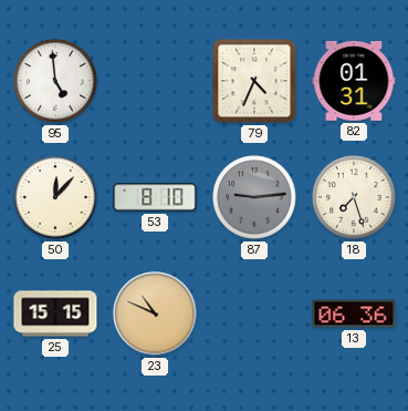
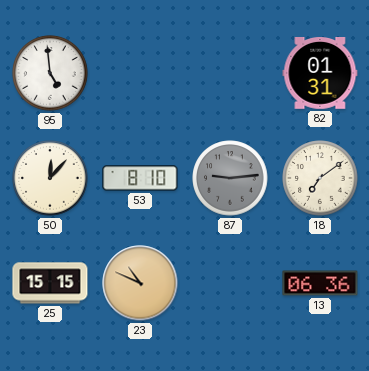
79: 4:34 -> none (254, 81)
18: 7:27 -> 7:09 (320, 178)
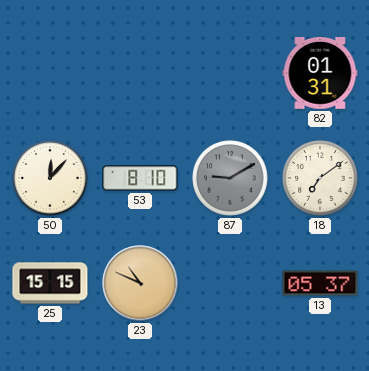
95: 4:59 -> none (50, 73)
87: 9:14 -> 9:10 (230, 178)
13: 06:36 -> 05:37 (320, 283)
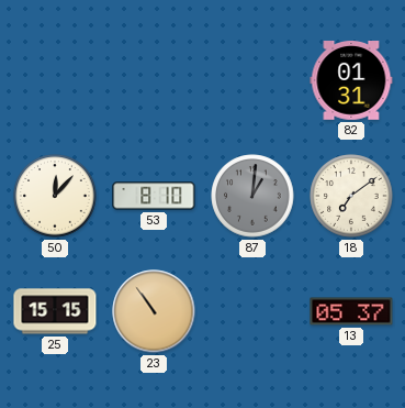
87: 9:10 -> 1:01 (252, 196)
23: 10:49 -> 10:54 (154, 311)
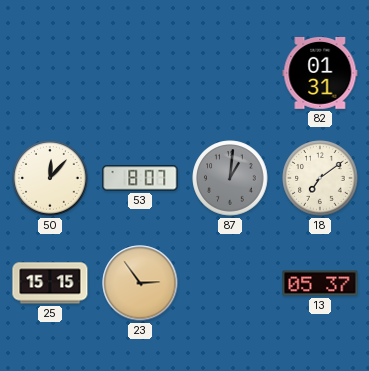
53: 8:10 -> 8:07 (140, 178)
23: 10:54 -> 2:54 (140, 283)
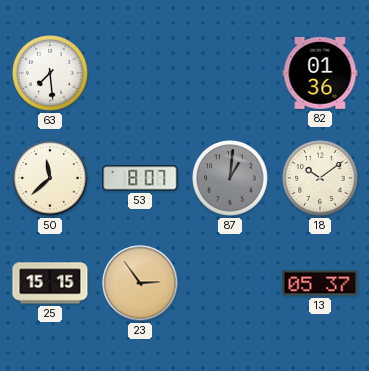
63: none -> 7:29 (50, 73)
82: 01:31 -> 01:36 (320, 74)
50: 12:07 -> 11:38 (50, 178)
18: 7:09 -> 10:09 (320, 178)
